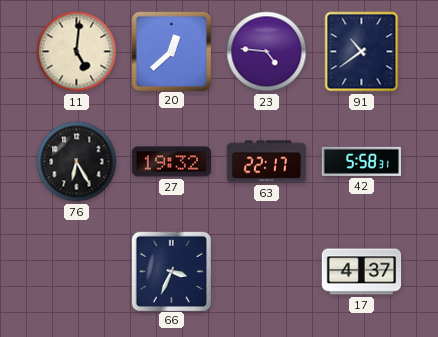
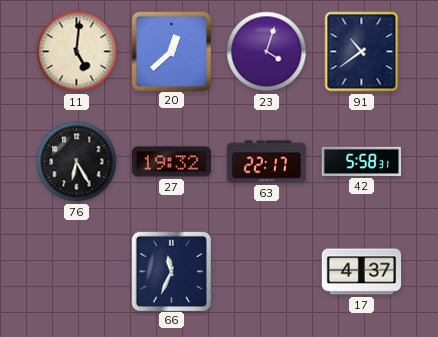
23: 4:46 -> 4:03 (267, 52)
66: 3:34 -> 11:34 (171, 271)
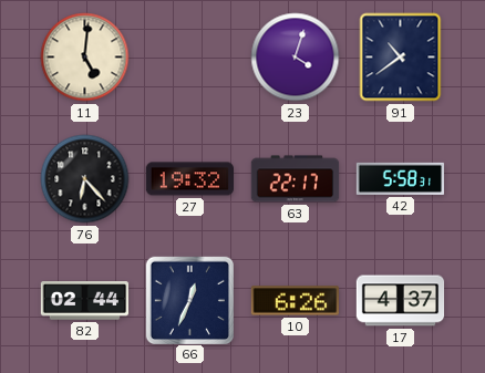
20: 12:38 -> none (171, 51)
76: 6:25 -> 6:23 (85, 179)
82: none -> 02:44 (85, 301)
66: 11:34 -> 12:34 (189, 300)
10: none -> 6:26 (295, 301)
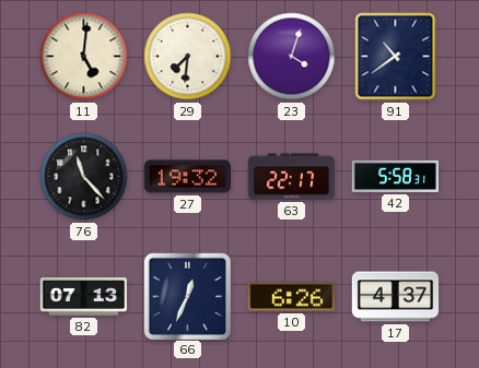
29: none -> 7:31 (188, 57)
76: 6:23 -> 11:23 (84, 177)
82: 02:44 -> 07:13 (84, 297)
